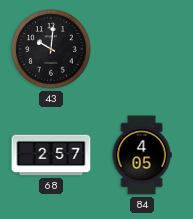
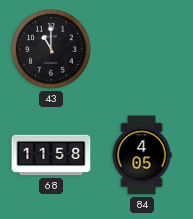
43: 10:01 -> 11:00 (51, 49)
68: 2:57 -> 11:58 (51, 155)
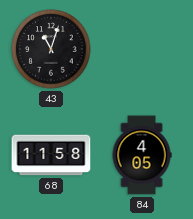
43: 11:00 -> 11:03 (51, 49)
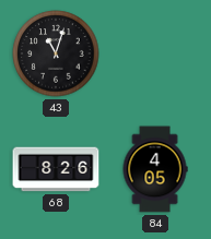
68: 11:58 -> 8:26 (56, 169)
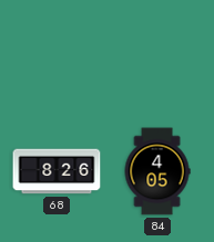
43: 11:03 -> none (56, 53)
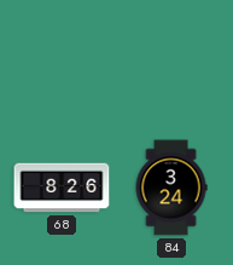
84: 4:05 -> 3:24 (171, 188)
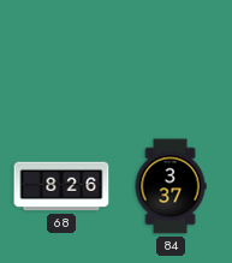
84: 3:24 -> 3:37 (171, 186)
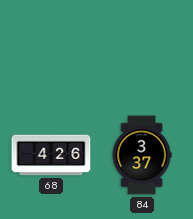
68: 8:26 -> 4:26 (51, 155)
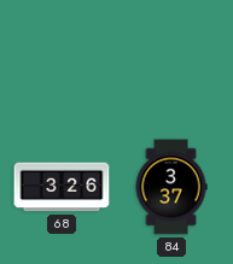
68: 4:26 -> 3:26 (62, 187)
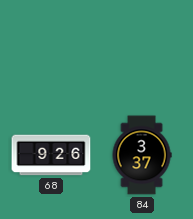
68: 3:26 -> 9:26 (51, 155)
